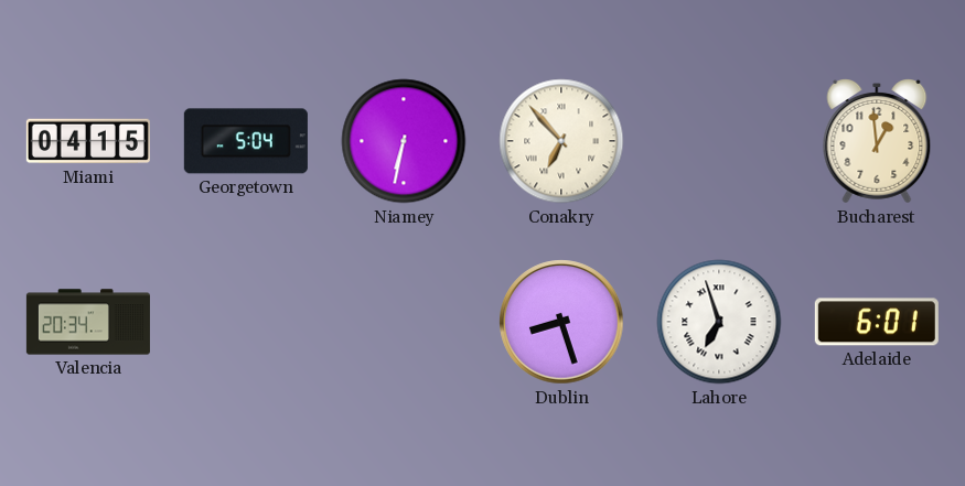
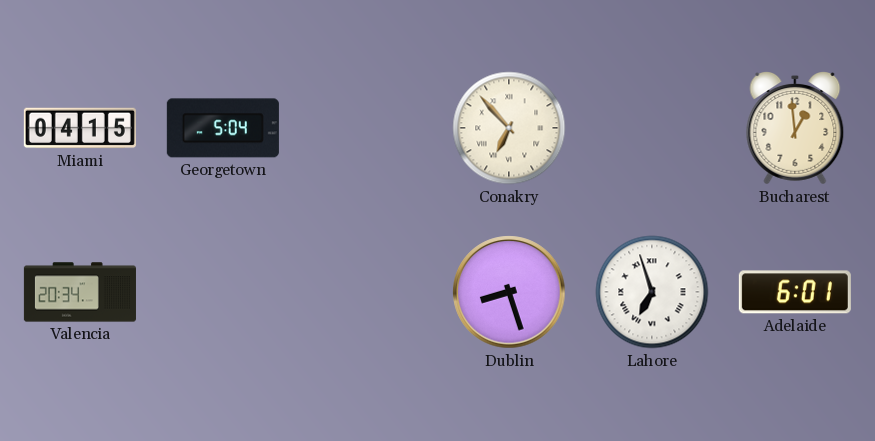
Niamey: 6:32 -> none (404, 141)
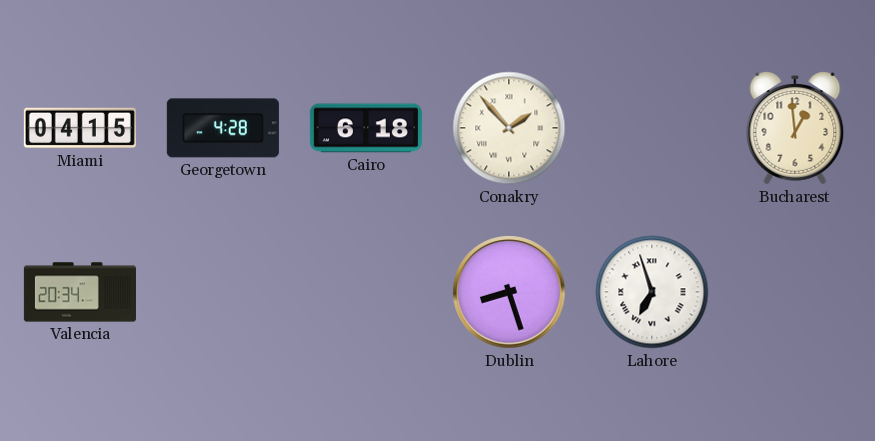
Georgetown: 5:04 -> 4:28 (223, 128)
Cairo: none -> 6:18 (366, 128)
Conakry: 6:53 -> 1:53 (509, 128)
Adelaide: 6:01 -> none (795, 292)
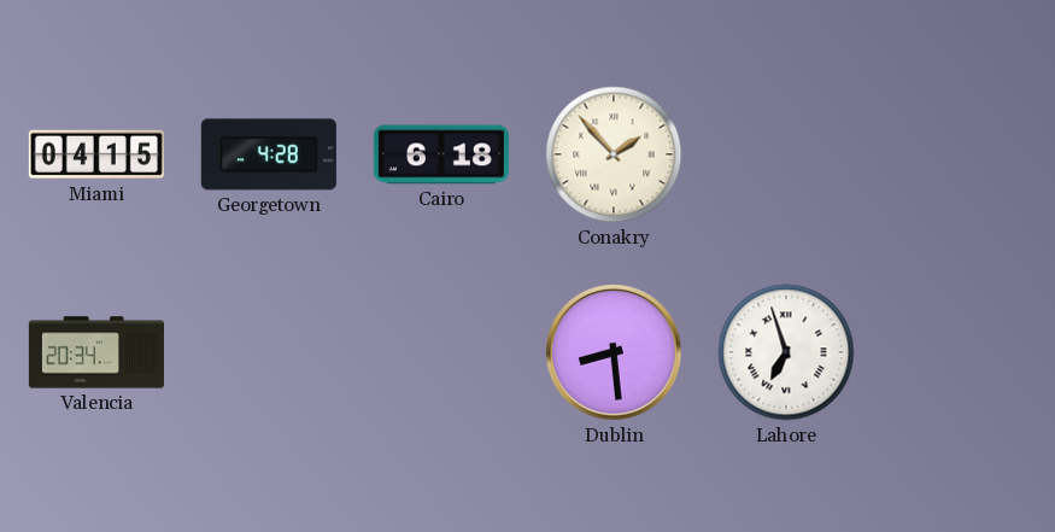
Bucharest: 12:59 -> none (795, 129)
Dublin: 8:27 -> 8:29 (614, 352)
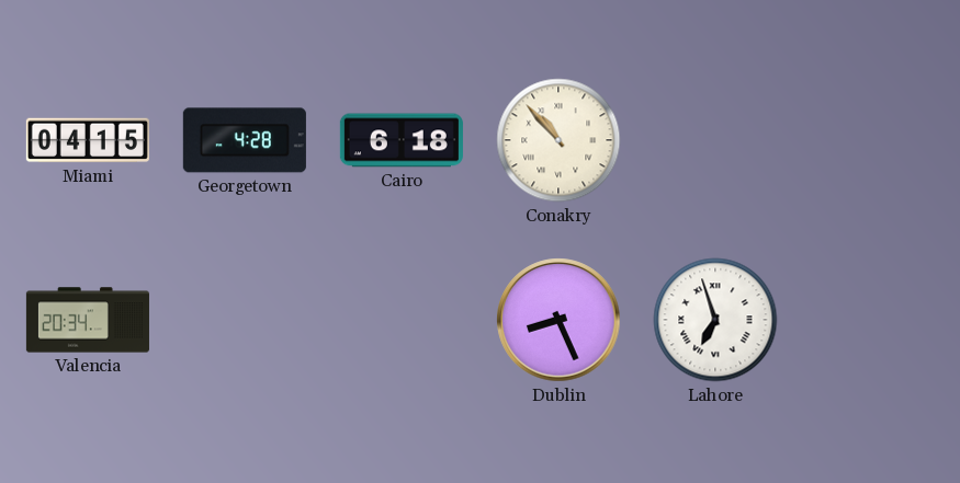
Conakry: 1:53 -> 10:53 (558, 140)
Dublin: 8:29 -> 8:26 (558, 320)
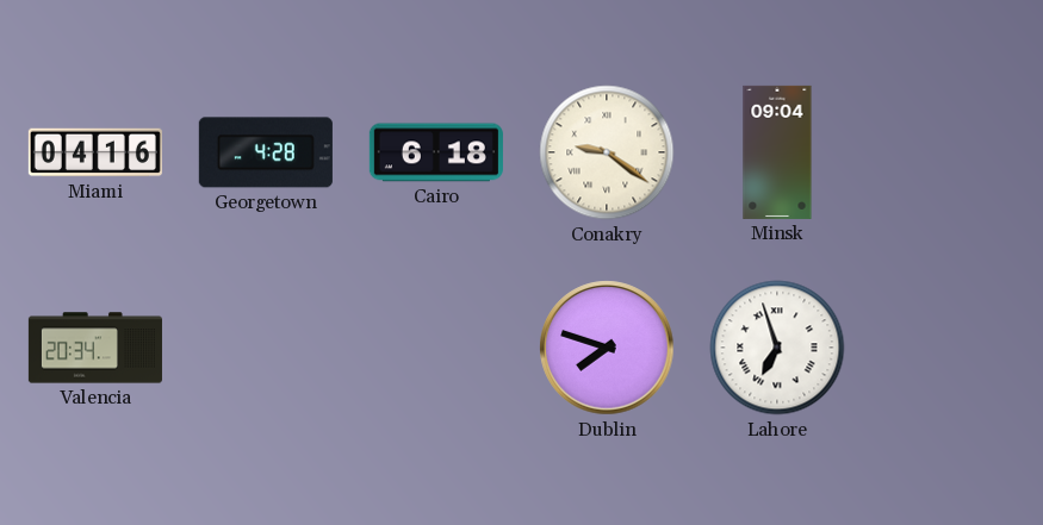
Miami: 04:15 -> 04:16 (95, 152)
Conakry: 10:53 -> 9:21 (607, 152)
Minsk: none -> 09:04 (777, 152)
Dublin: 8:26 -> 7:48 (607, 348)
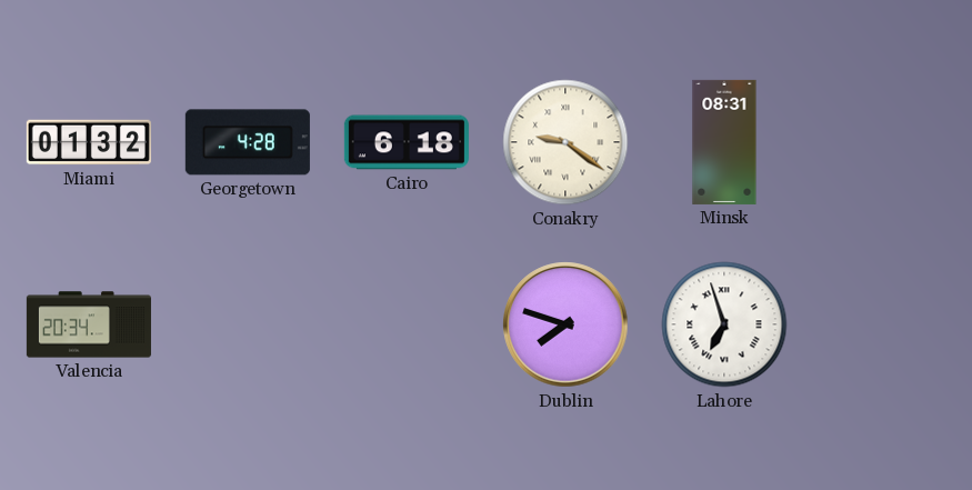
Miami: 04:16 -> 01:32 (89, 142)
Minsk: 09:04 -> 08:31 (724, 142)
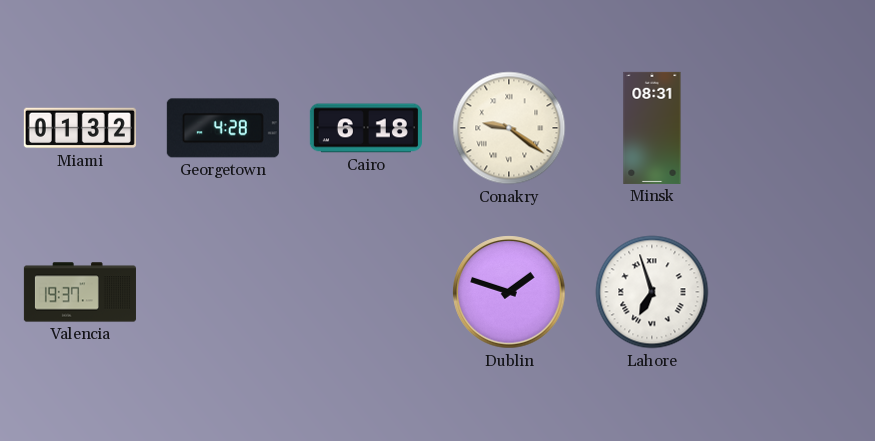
Valencia: 20:34 -> 19:37 (80, 292)
Dublin: 7:48 -> 1:48 (509, 292)
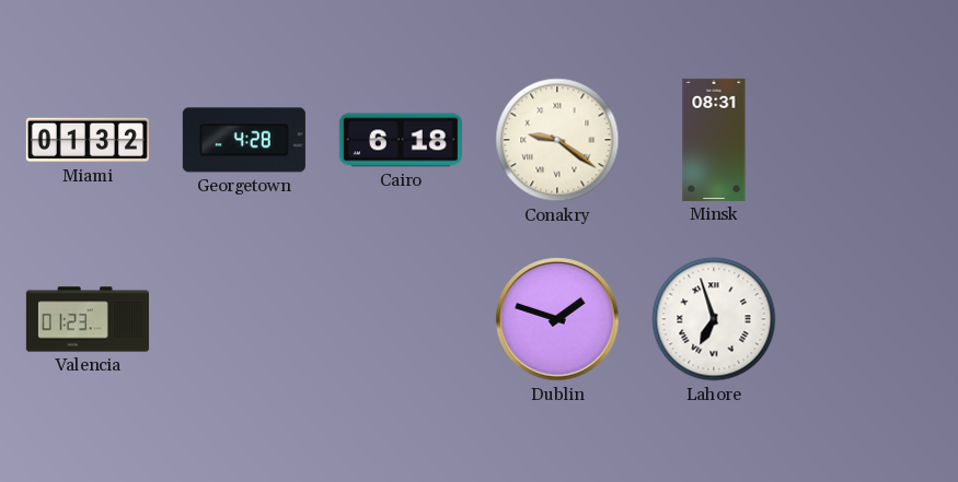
Valencia: 19:37 -> 01:23 (88, 319)
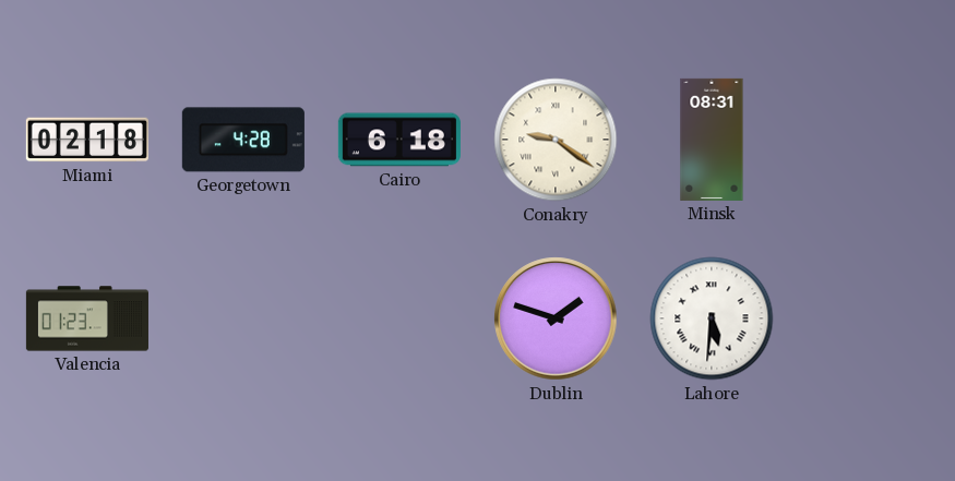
Miami: 01:32 -> 02:18 (87, 140)
Lahore: 6:57 -> 5:31 (712, 318)
